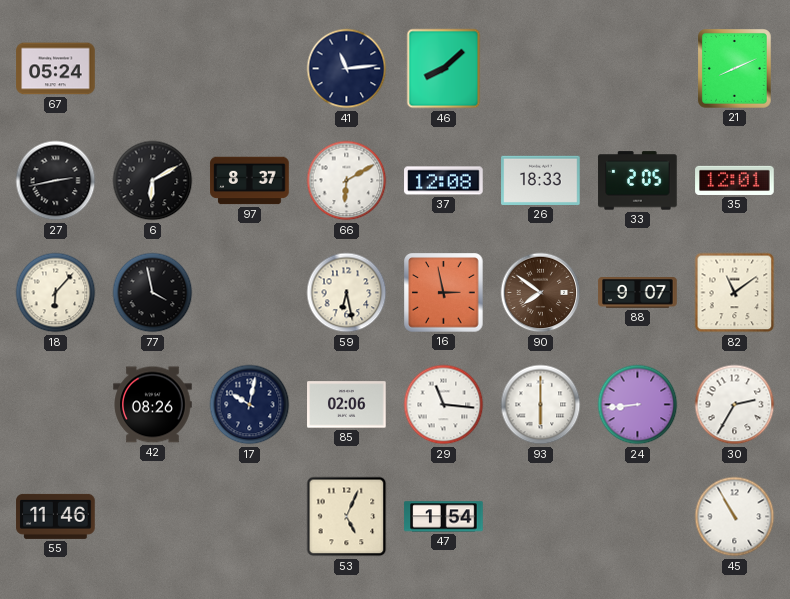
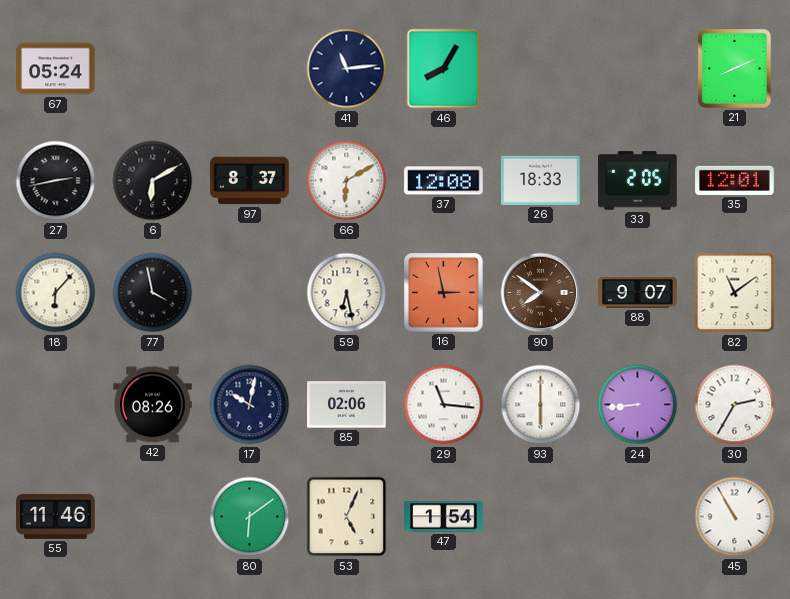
46: 8:08 -> 8:05 (444, 69)
80: none -> 6:09 (250, 517)
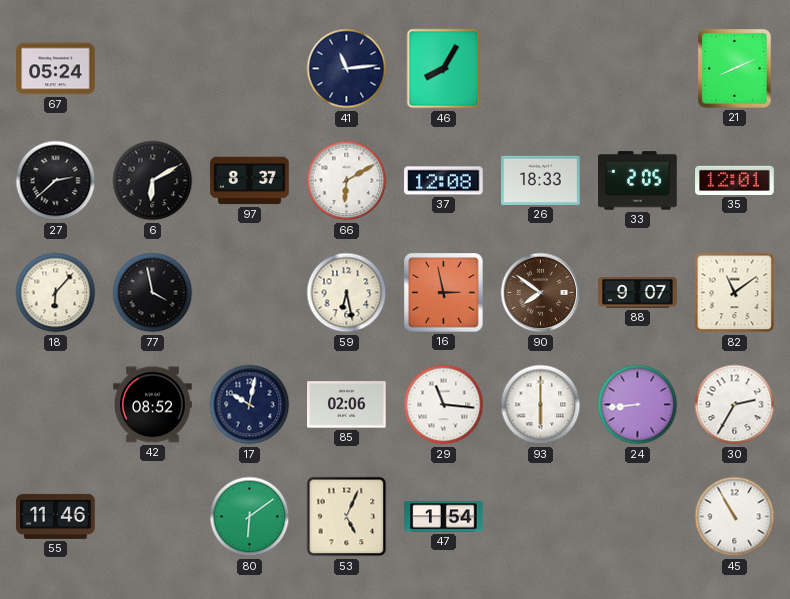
27: 2:43 -> 2:38 (56, 181)
42: 08:26 -> 08:52 (153, 405)
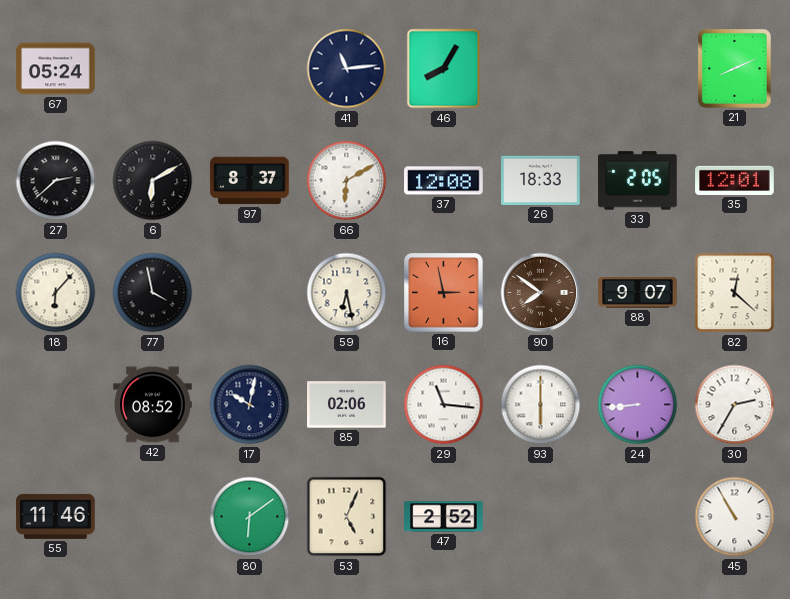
82: 11:09 -> 12:22 (735, 293)
47: 1:54 -> 2:52 (444, 517)
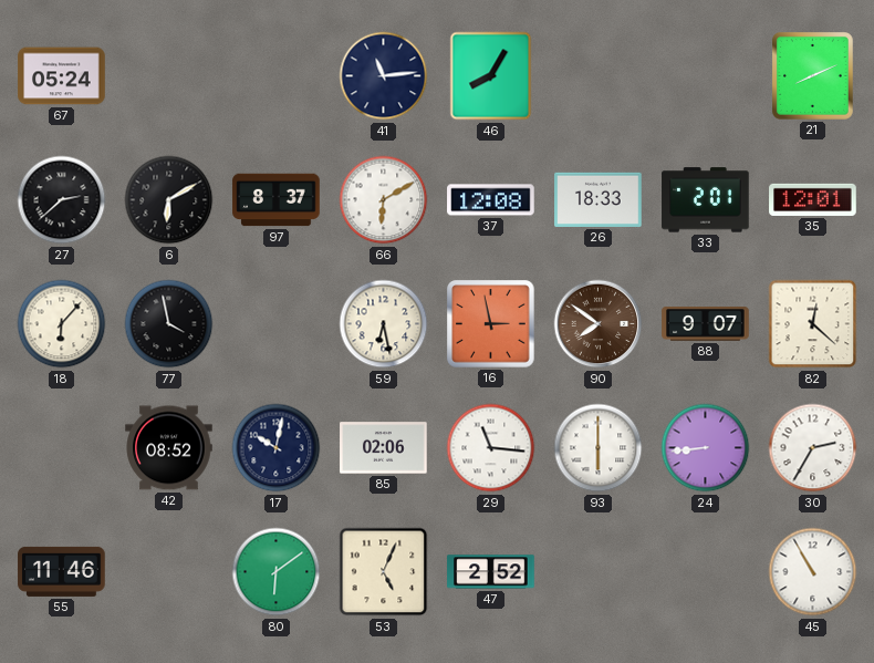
33: 2:05 -> 2:01 (706, 200)
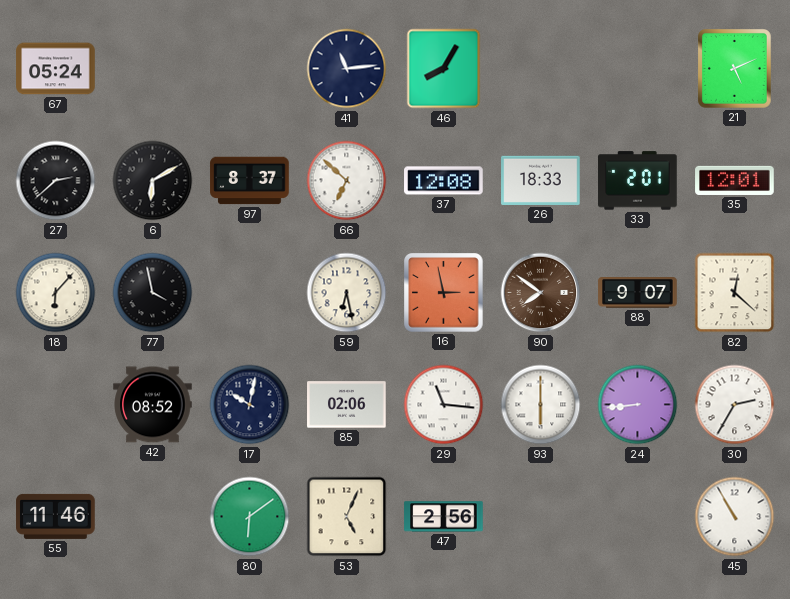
21: 8:11 -> 5:11 (735, 69)
66: 6:10 -> 6:52 (347, 181)
47: 2:52 -> 2:56 (444, 517)
